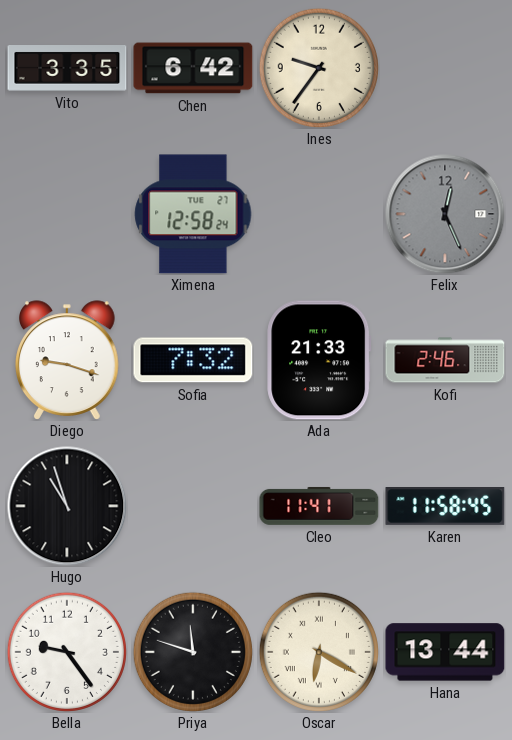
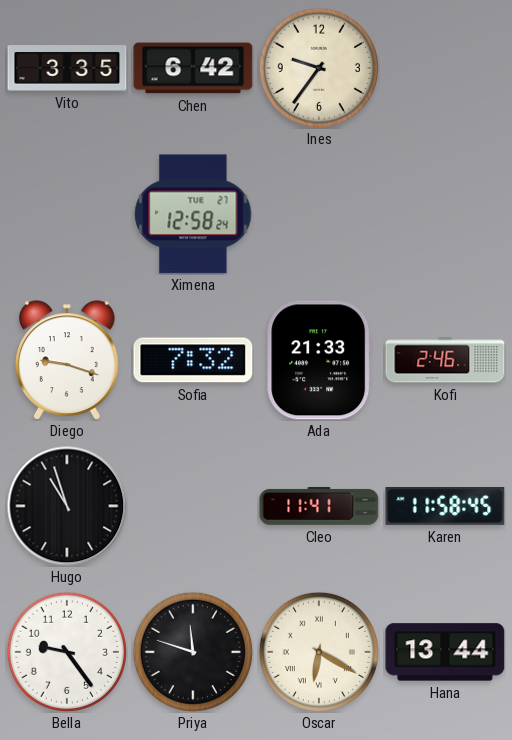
Felix: 12:26 -> none (445, 214)
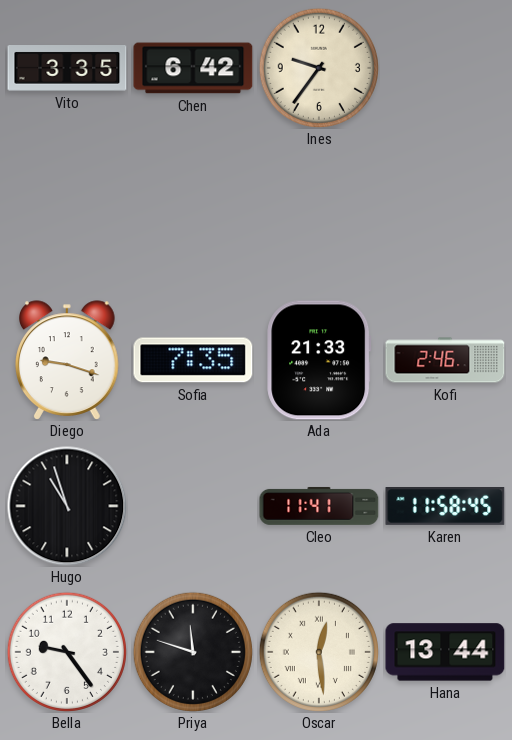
Ximena: 12:58 -> none (193, 214)
Sofia: 7:32 -> 7:35 (193, 360)
Oscar: 6:20 -> 12:29 (319, 652)
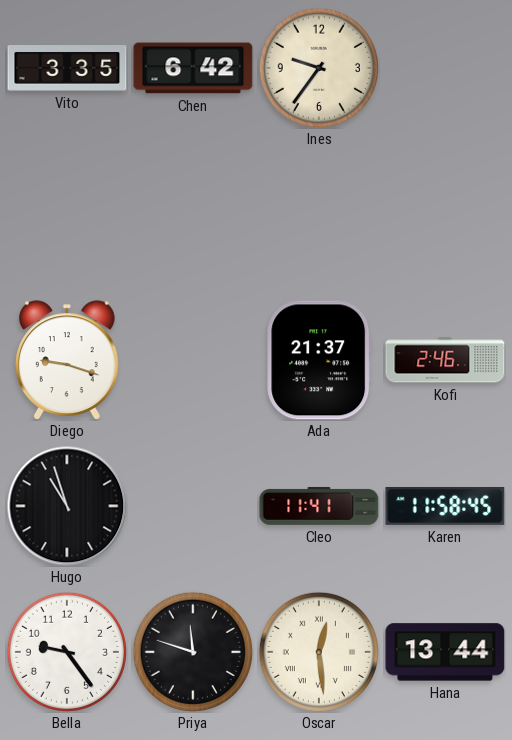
Sofia: 7:35 -> none (193, 360)
Ada: 21:33 -> 21:37 (319, 360)
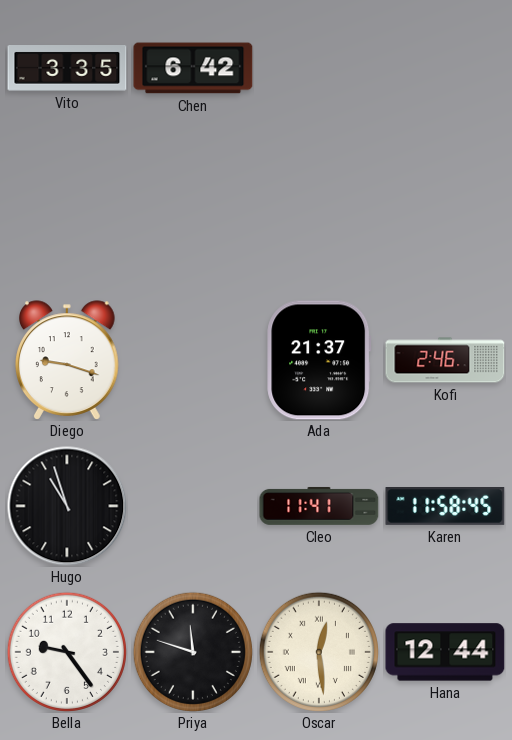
Ines: 9:36 -> none (319, 68)
Hana: 13:44 -> 12:44 (445, 652)
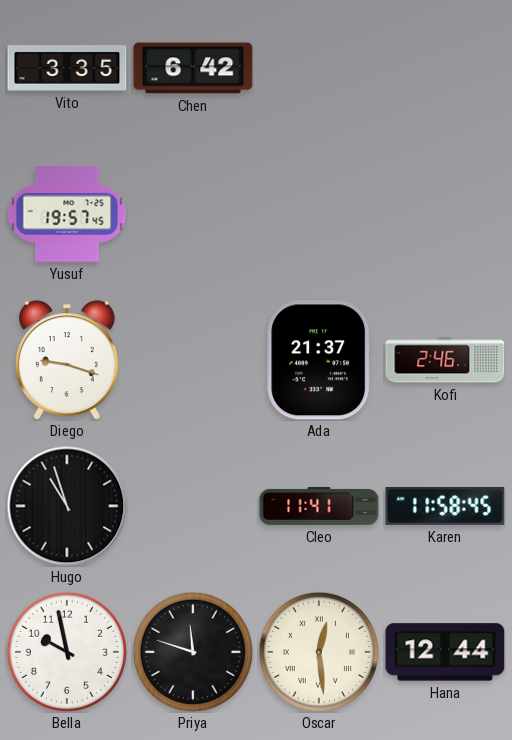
Yusuf: none -> 19:57 (67, 214)
Bella: 9:24 -> 9:58 (67, 652)
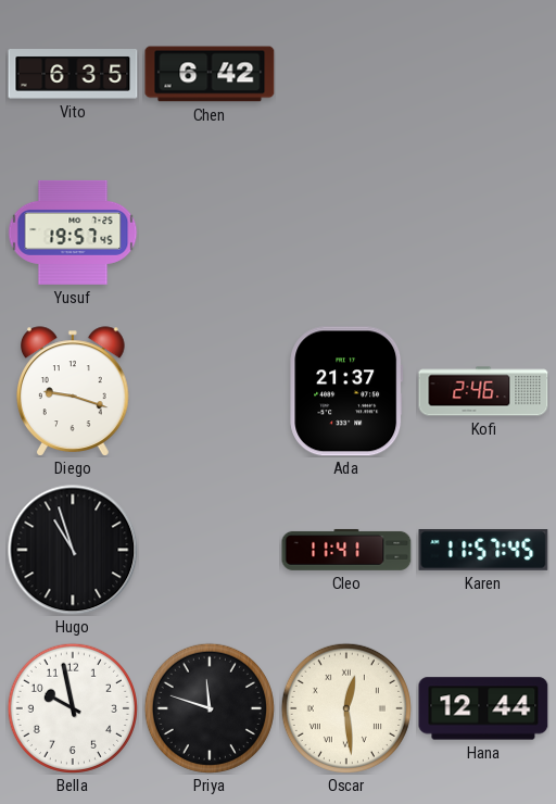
Vito: 3:35 -> 6:35 (73, 75)
Karen: 11:58 -> 11:57 (483, 551)
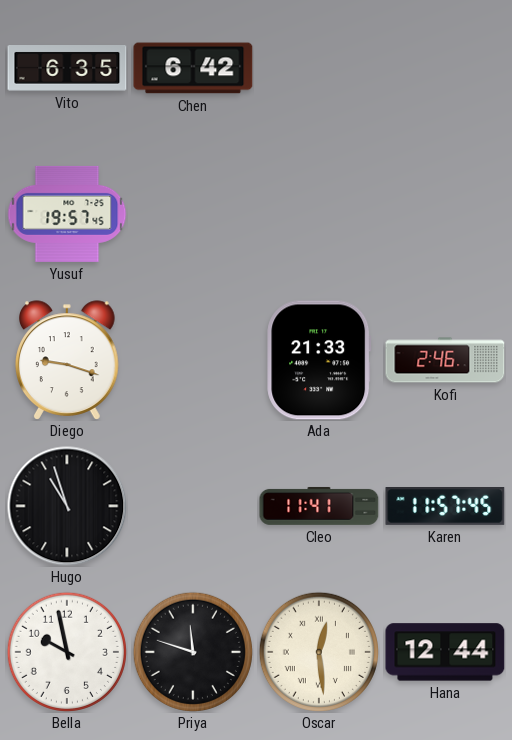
Ada: 21:37 -> 21:33 (319, 360)
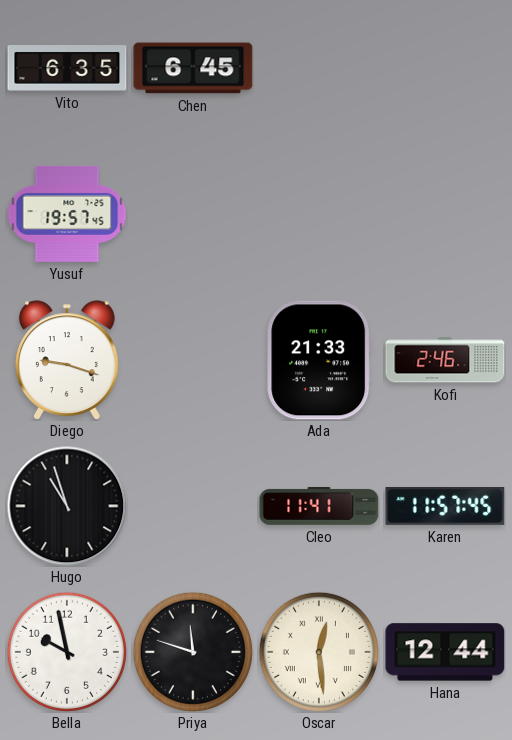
Chen: 6:42 -> 6:45 (193, 68)
